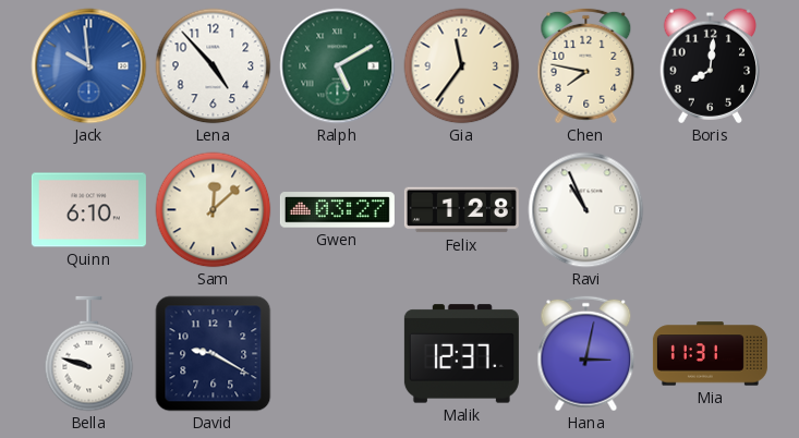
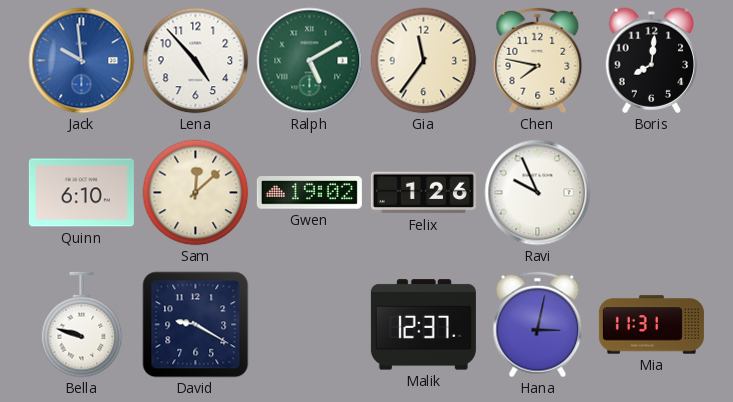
Gwen: 03:27 -> 19:02 (309, 193)
Felix: 1:28 -> 1:26 (423, 193)
Ravi: 10:56 -> 9:56 (538, 193)
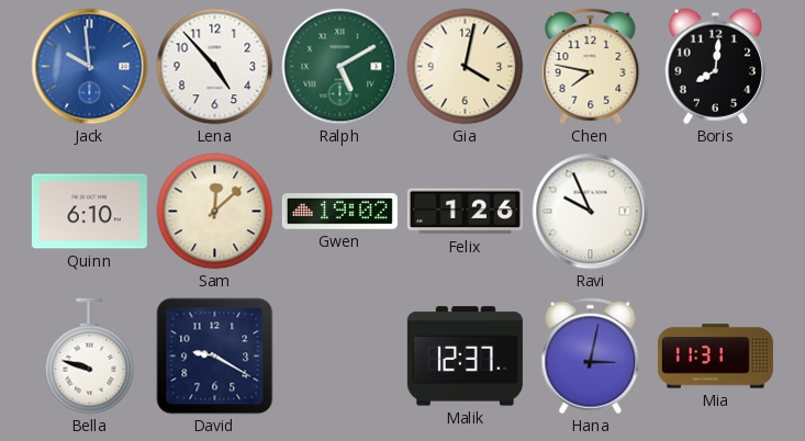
Gia: 11:36 -> 4:02 (466, 67)
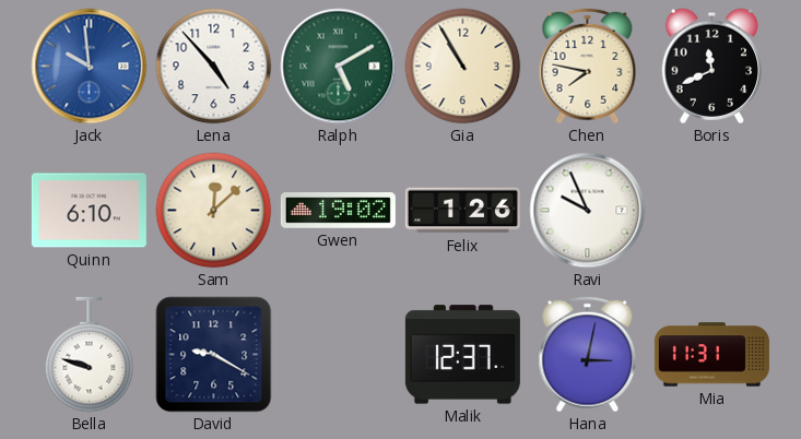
Gia: 4:02 -> 10:55 (463, 67)
Boris: 8:01 -> 11:41 (712, 66)
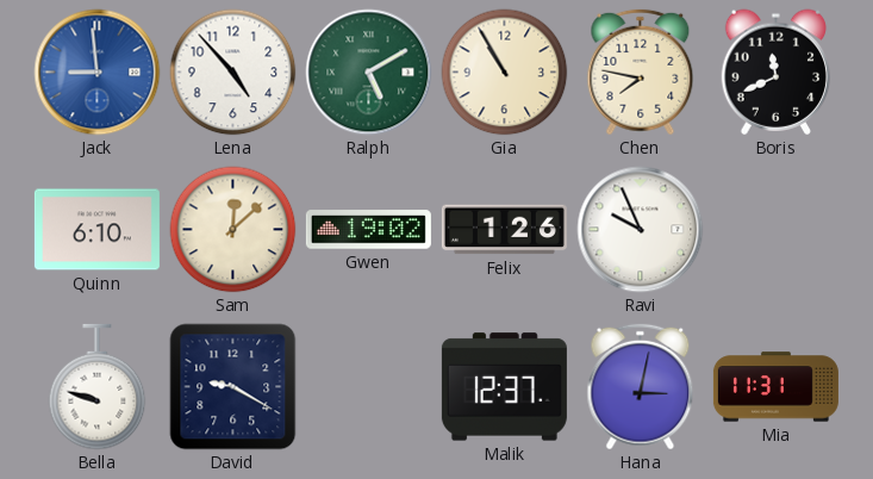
Jack: 9:59 -> 8:59 (98, 73)
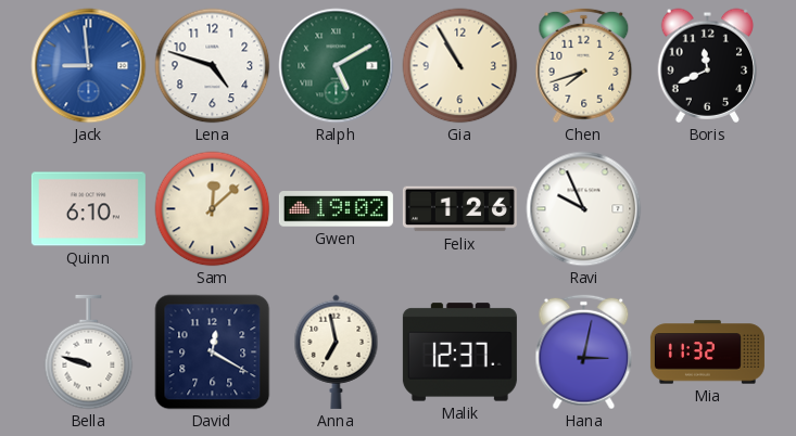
Lena: 4:53 -> 4:48 (213, 66)
Chen: 7:47 -> 7:42 (584, 66)
David: 9:20 -> 12:20 (213, 352)
Anna: none -> 6:58 (337, 351)
Mia: 11:31 -> 11:32 (707, 352)
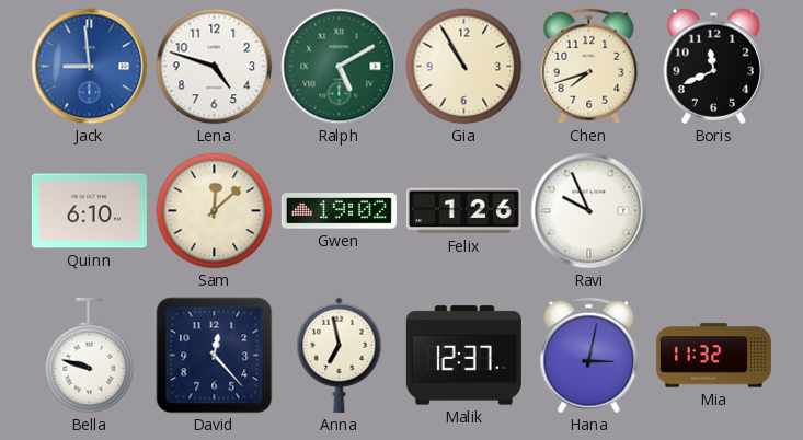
David: 12:20 -> 12:23 (215, 356)
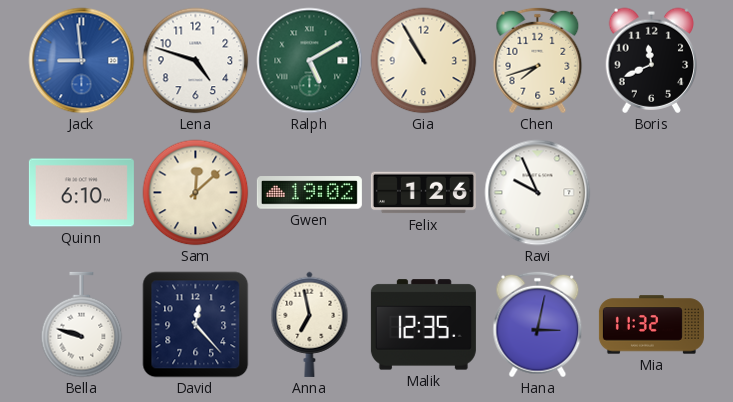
Malik: 12:37 -> 12:35 (423, 325)
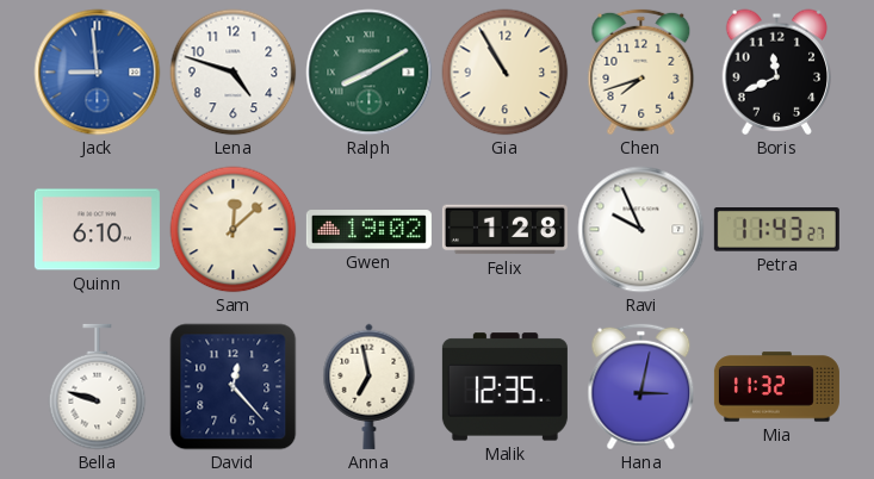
Ralph: 5:10 -> 8:10 (370, 73)
Felix: 1:26 -> 1:28 (504, 230)
Petra: none -> 11:43 (776, 230)
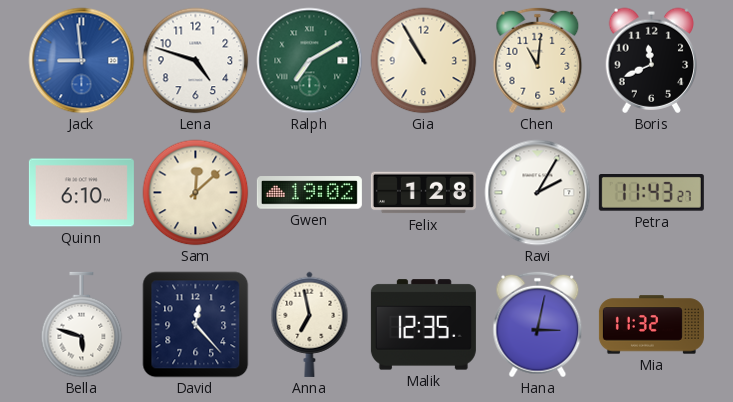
Ralph: 8:10 -> 7:10 (310, 61)
Chen: 7:42 -> 11:01 (538, 61)
Ravi: 9:56 -> 2:05 (538, 193)
Bella: 9:48 -> 5:48 (82, 325)
